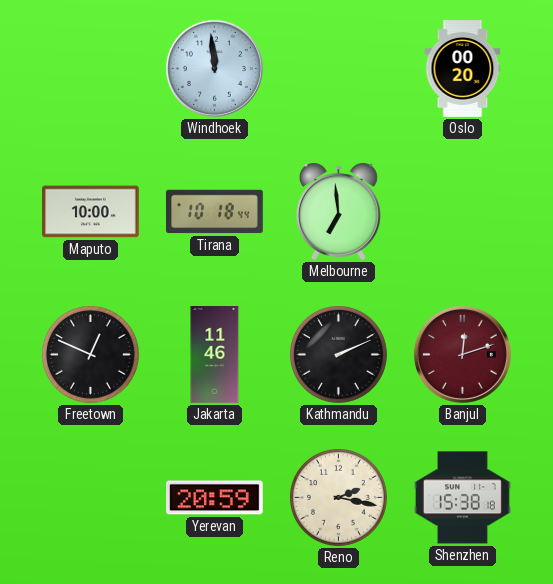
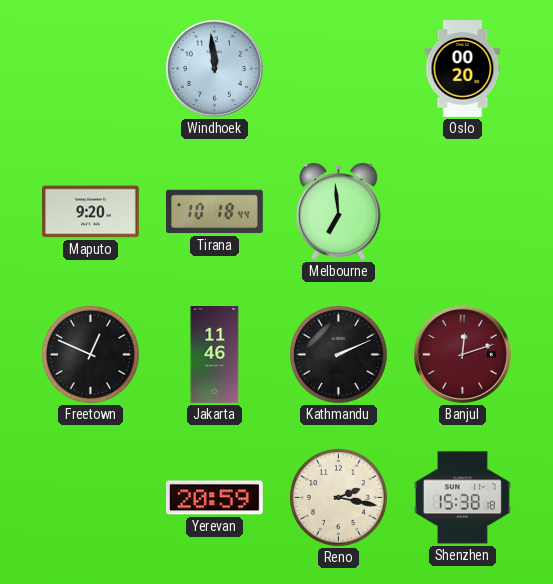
Maputo: 10:00 -> 9:20 (91, 212)
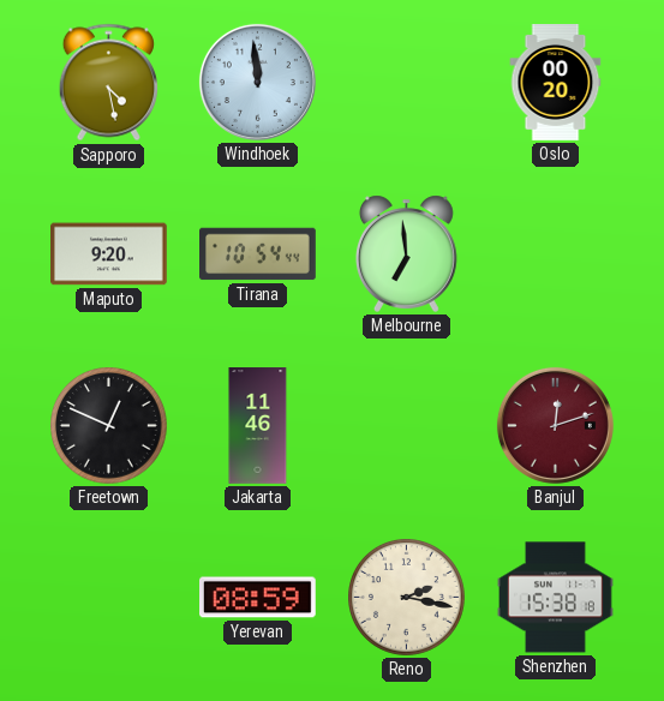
Sapporo: none -> 4:28 (108, 83)
Tirana: 10:18 -> 10:54 (258, 254)
Kathmandu: 2:11 -> none (339, 355)
Yerevan: 20:59 -> 08:59 (258, 598)
